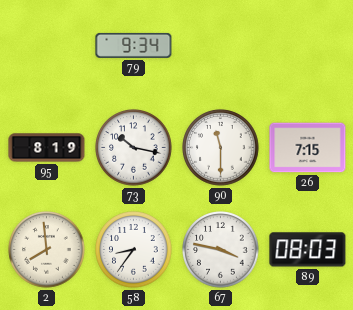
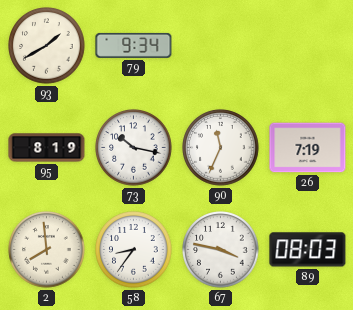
93: none -> 1:40 (47, 46)
90: 11:30 -> 11:34 (221, 148)
26: 7:15 -> 7:19 (308, 148)
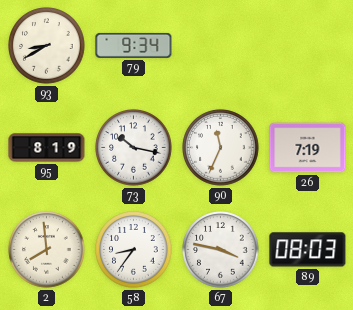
93: 1:40 -> 8:40 (47, 46)
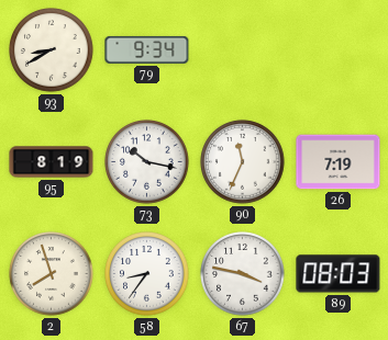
2: 7:59 -> 7:57 (52, 274)
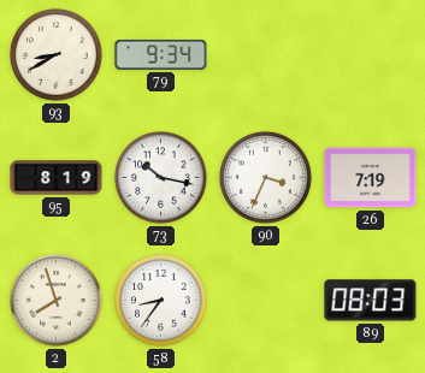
90: 11:34 -> 3:34 (266, 178)
67: 3:47 -> none (243, 274)
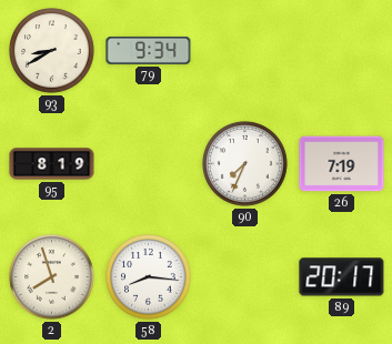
73: 10:17 -> none (161, 178)
90: 3:34 -> 7:34 (245, 164)
58: 8:36 -> 8:16 (149, 277)
89: 08:03 -> 20:17 (342, 277)
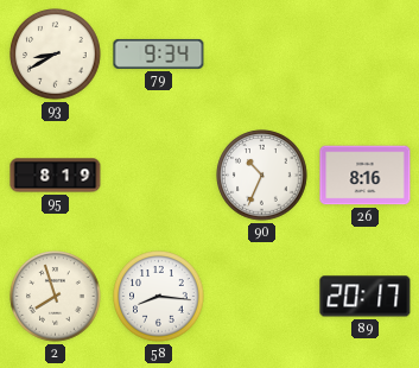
90: 7:34 -> 10:34 (262, 176)
26: 7:19 -> 8:16 (366, 176)
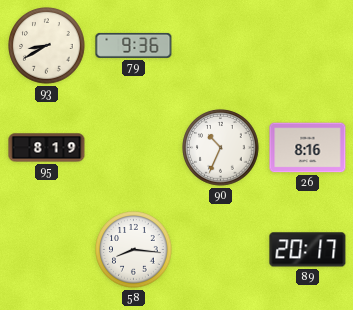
79: 9:34 -> 9:36 (134, 45)
2: 7:57 -> none (56, 297)
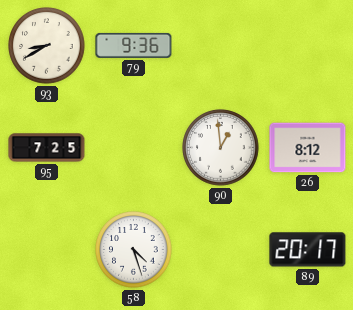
95: 8:19 -> 7:25 (47, 148)
90: 10:34 -> 12:59 (221, 148)
26: 8:16 -> 8:12 (308, 148)
58: 8:16 -> 4:27 (134, 250)
